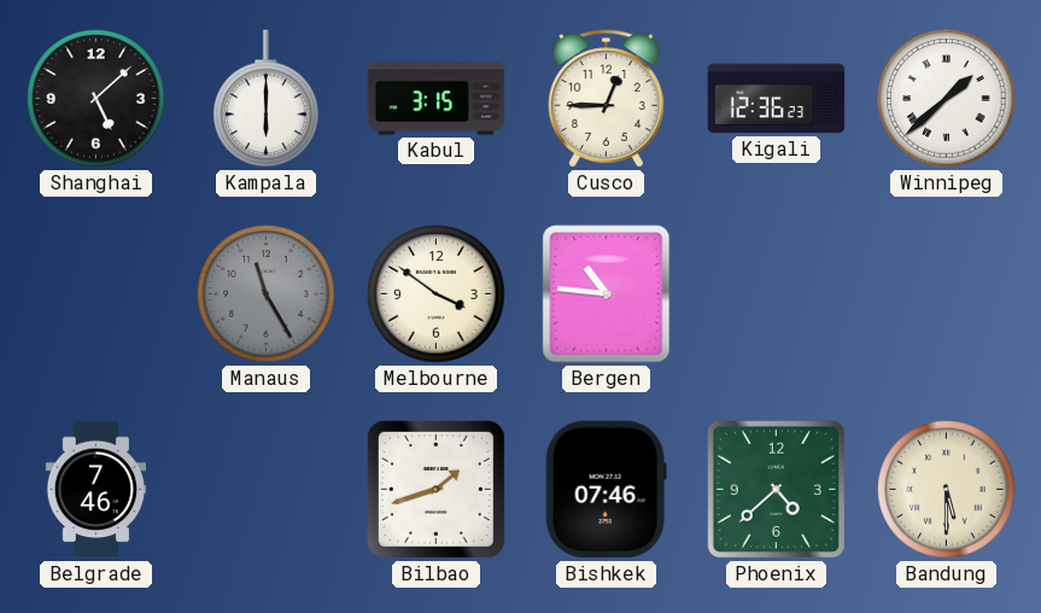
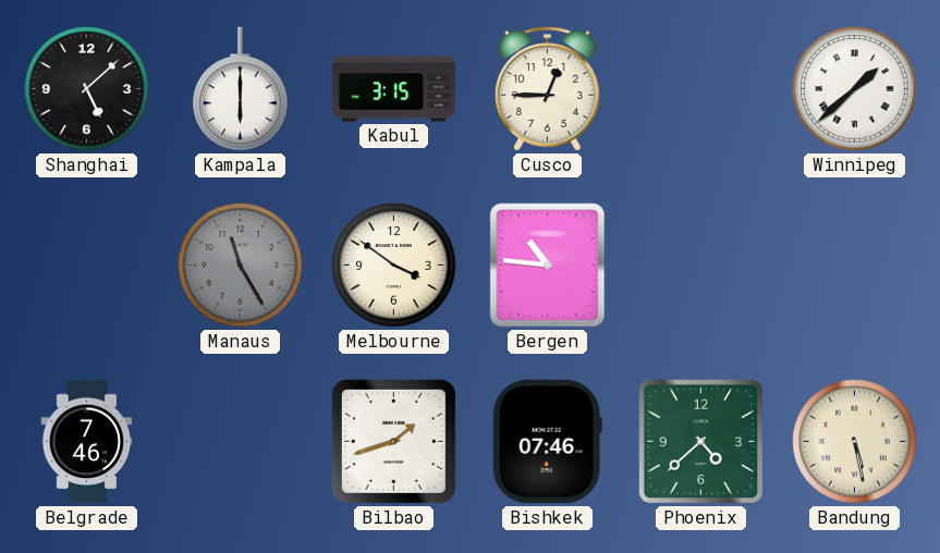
Kigali: 12:36 -> none (777, 99)
Bandung: 5:30 -> 5:28 (855, 442)
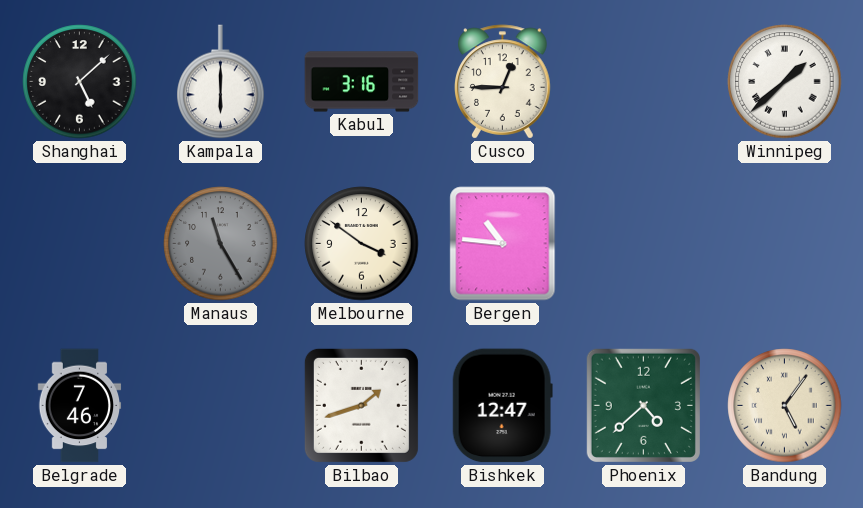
Kabul: 3:15 -> 3:16 (362, 82)
Bishkek: 07:46 -> 12:47 (502, 406)
Bandung: 5:28 -> 5:06 (785, 406)
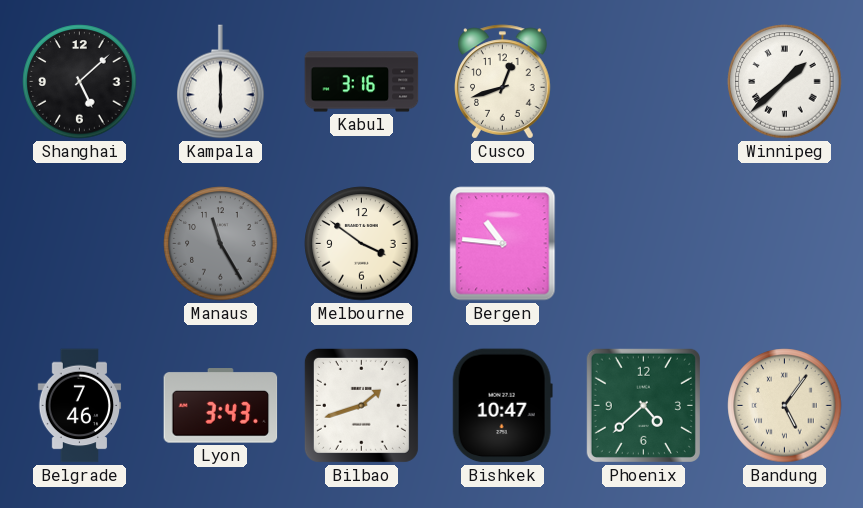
Cusco: 12:45 -> 12:42 (503, 82)
Lyon: none -> 3:43 (221, 406)
Bishkek: 12:47 -> 10:47 (502, 406)
